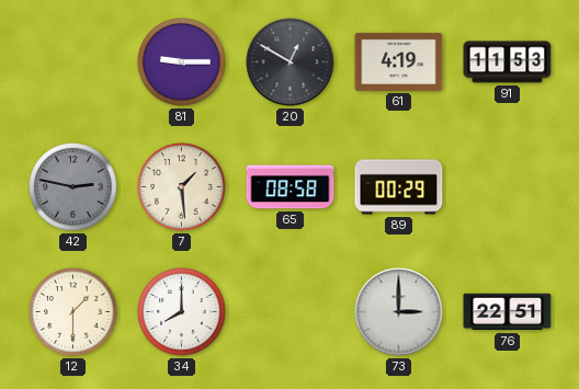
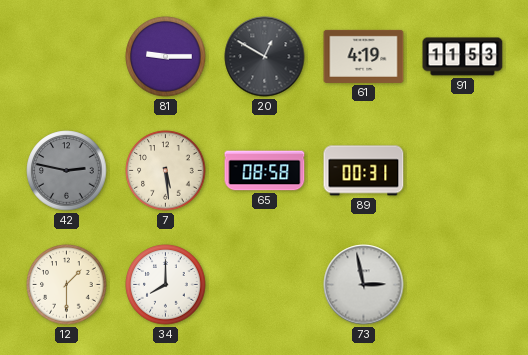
7: 1:29 -> 5:29 (166, 171)
89: 00:29 -> 00:31 (364, 171)
73: 3:00 -> 2:58 (364, 285)
76: 22:51 -> none (508, 312)
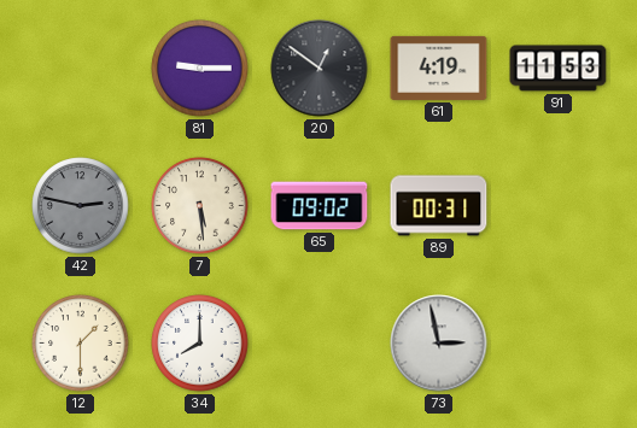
20: 12:50 -> 12:51 (320, 69)
65: 08:58 -> 09:02 (320, 206)
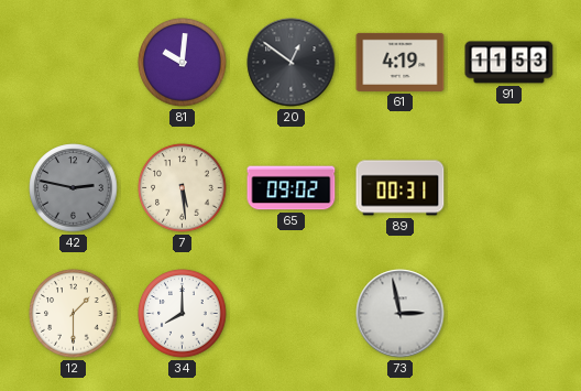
81: 9:15 -> 10:01 (183, 63)
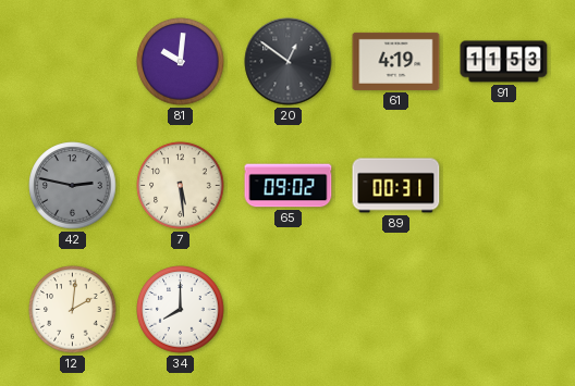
12: 1:30 -> 2:01 (73, 310)
73: 2:58 -> none (401, 314)
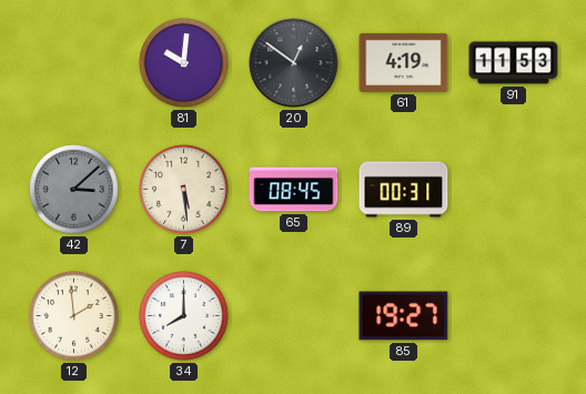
42: 2:47 -> 3:08 (74, 190)
65: 09:02 -> 08:45 (294, 190)
12: 2:01 -> 1:59 (74, 316)
85: none -> 19:27 (404, 316)
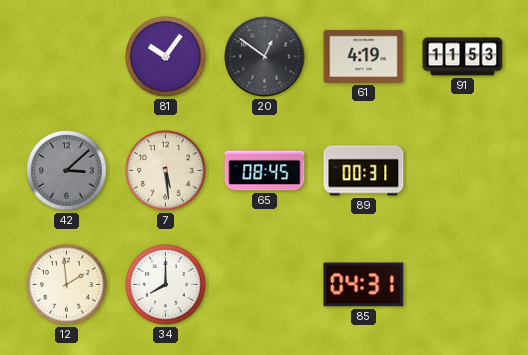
81: 10:01 -> 10:06 (166, 57)
85: 19:27 -> 04:31 (364, 285)
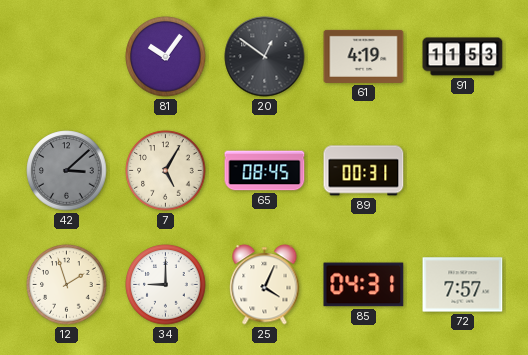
7: 5:29 -> 5:05 (166, 171)
12: 1:59 -> 1:57 (67, 285)
34: 8:00 -> 9:00 (166, 285)
25: none -> 4:04 (265, 285)
72: none -> 7:57 (463, 285)
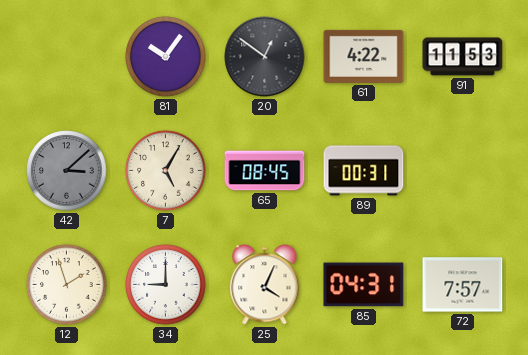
61: 4:19 -> 4:22 (364, 56)
